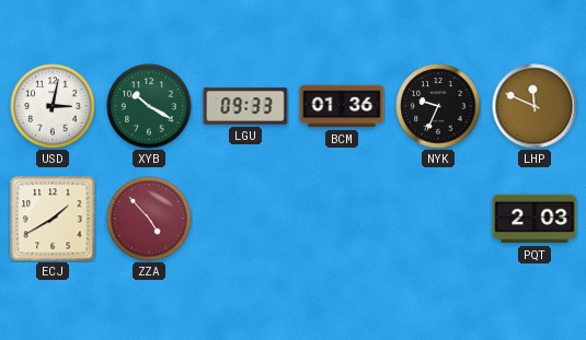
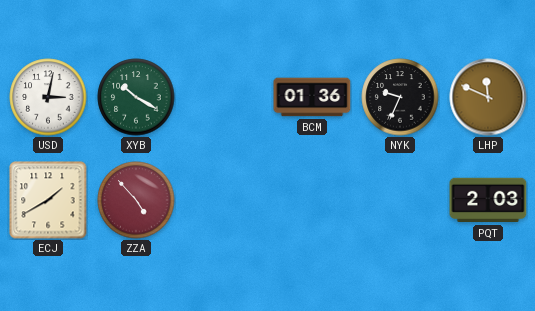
LGU: 09:33 -> none (245, 106)
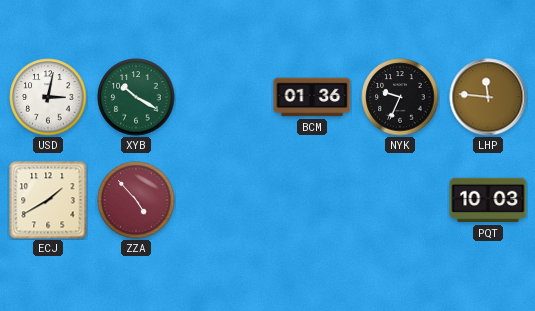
LHP: 11:49 -> 11:46 (488, 97)
PQT: 2:03 -> 10:03 (488, 200)
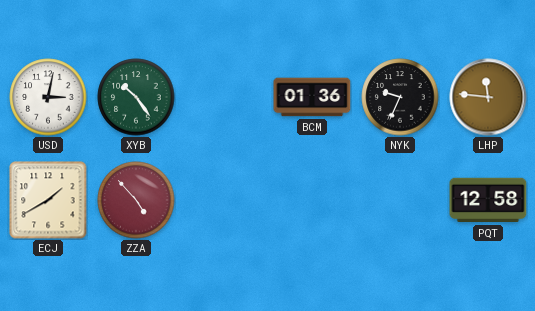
XYB: 10:20 -> 10:24 (136, 97)
PQT: 10:03 -> 12:58 (488, 200)
